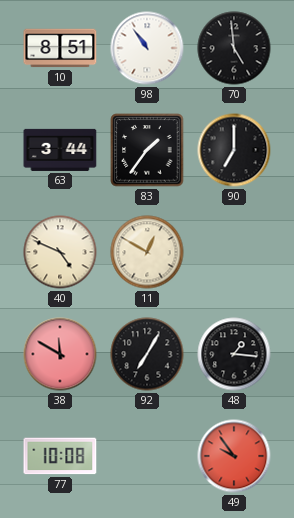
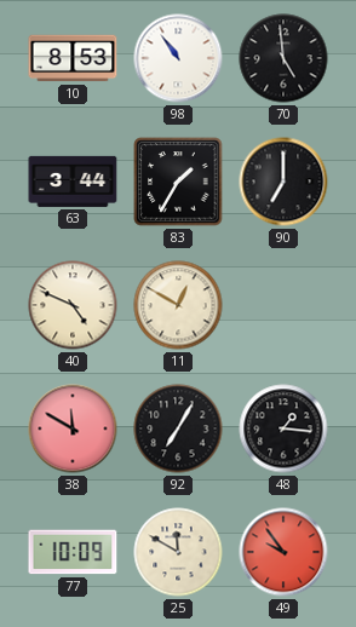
10: 8:51 -> 8:53 (73, 58)
83: 1:36 -> 1:35 (178, 182)
77: 10:08 -> 10:09 (73, 552)
25: none -> 11:50 (178, 552)
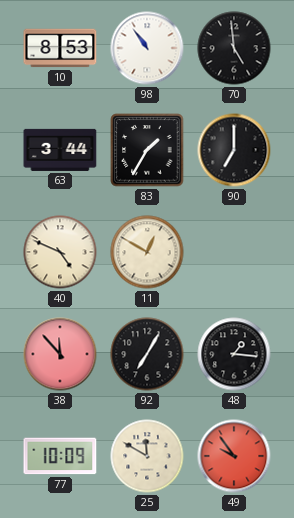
38: 11:50 -> 11:53 (60, 354)
